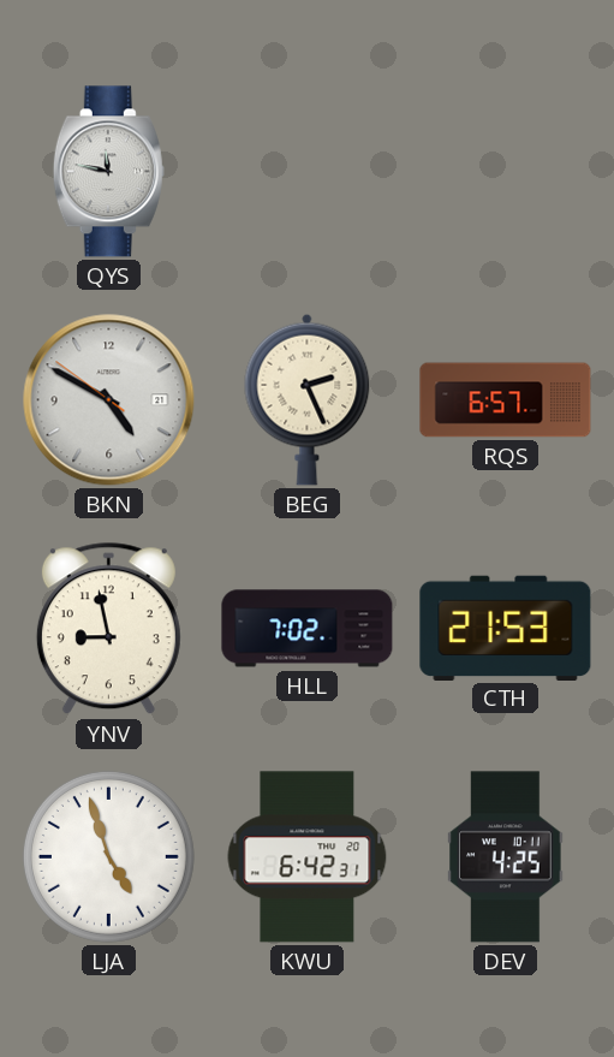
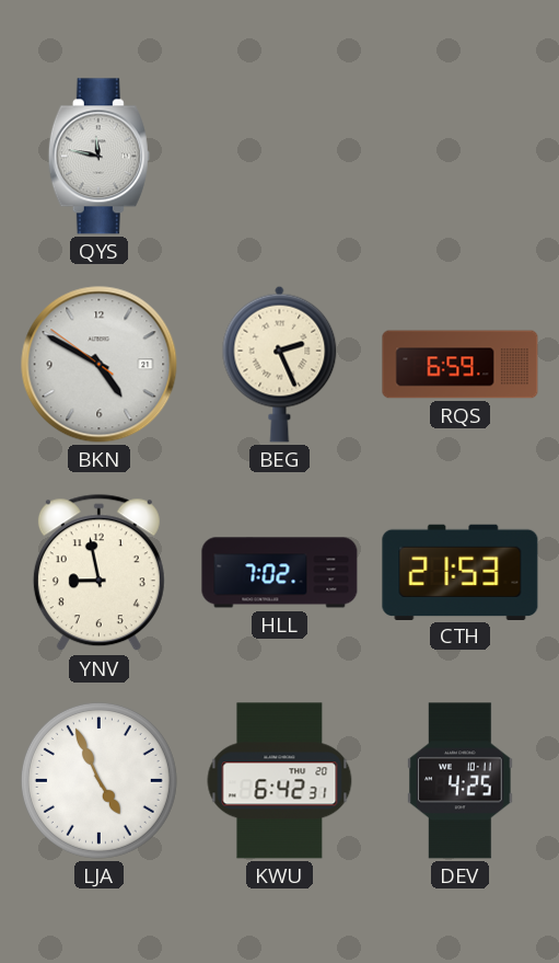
RQS: 6:57 -> 6:59 (461, 365)
LJA: 4:57 -> 4:56 (98, 780)
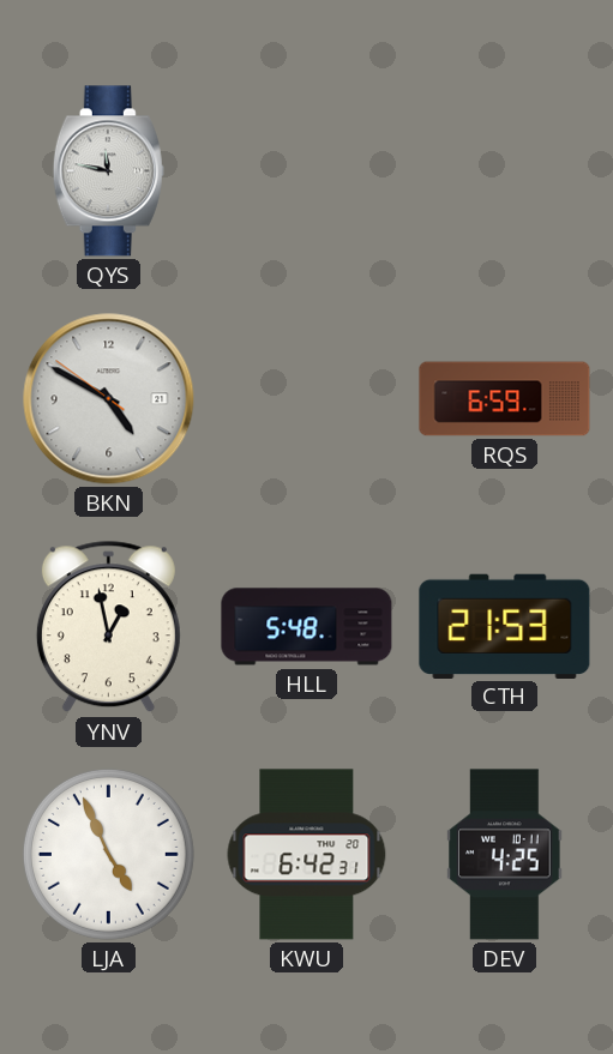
BEG: 2:26 -> none (280, 364)
YNV: 8:58 -> 12:58 (108, 627)
HLL: 7:02 -> 5:48 (307, 627)
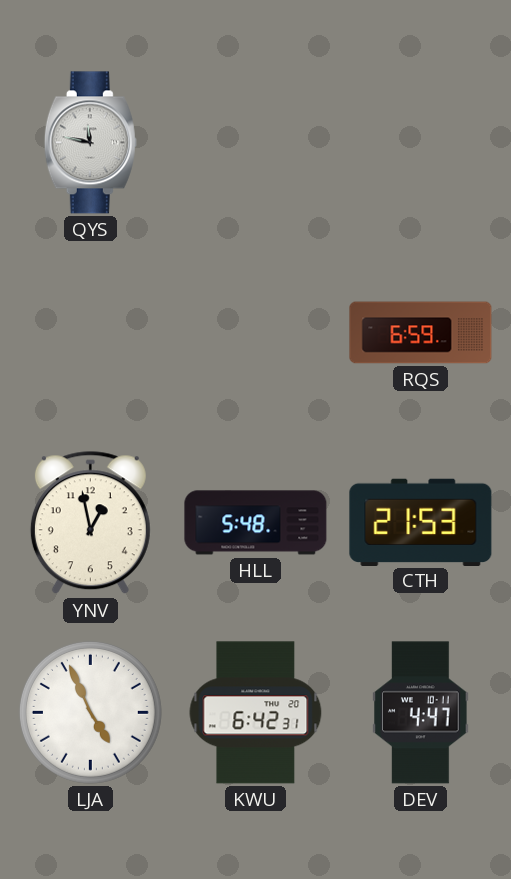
BKN: 4:49 -> none (109, 399)
DEV: 4:25 -> 4:47 (421, 713)
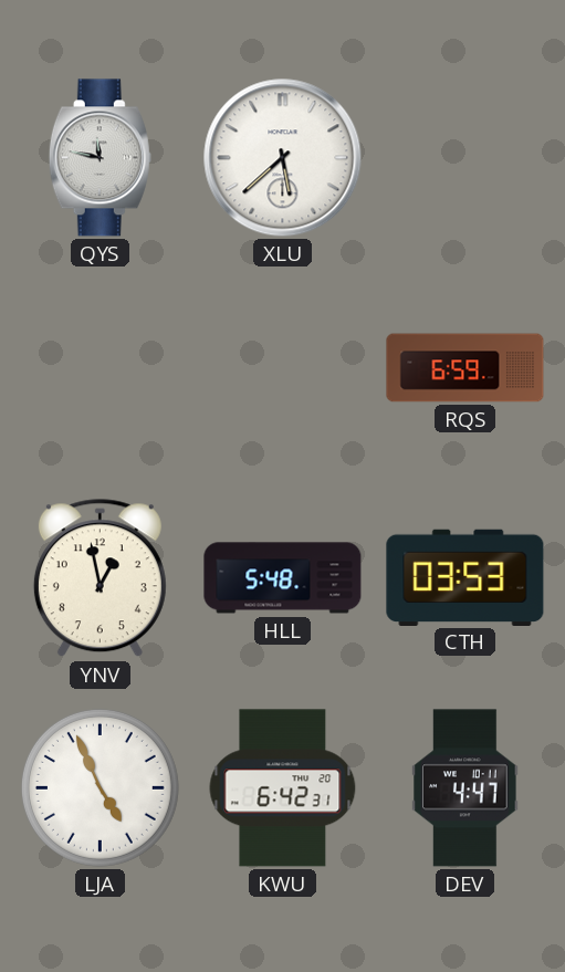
XLU: none -> 5:38 (283, 158)
CTH: 21:53 -> 03:53 (465, 577)
